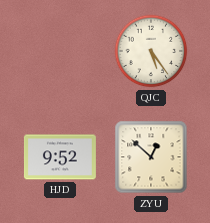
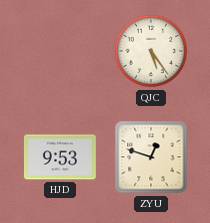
HJD: 9:52 -> 9:53 (60, 157)
ZYU: 12:52 -> 12:48 (151, 157)
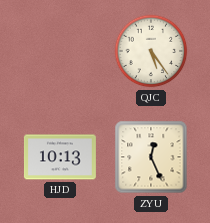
HJD: 9:53 -> 10:13 (60, 157)
ZYU: 12:48 -> 12:26 (151, 157)
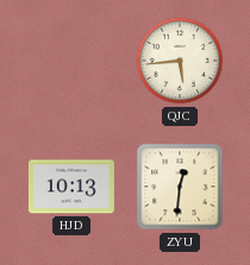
QJC: 5:24 -> 5:44 (180, 61)
ZYU: 12:26 -> 12:31 (180, 187)
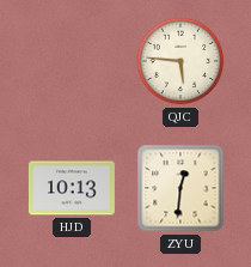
QJC: 5:44 -> 5:46 (180, 61)
